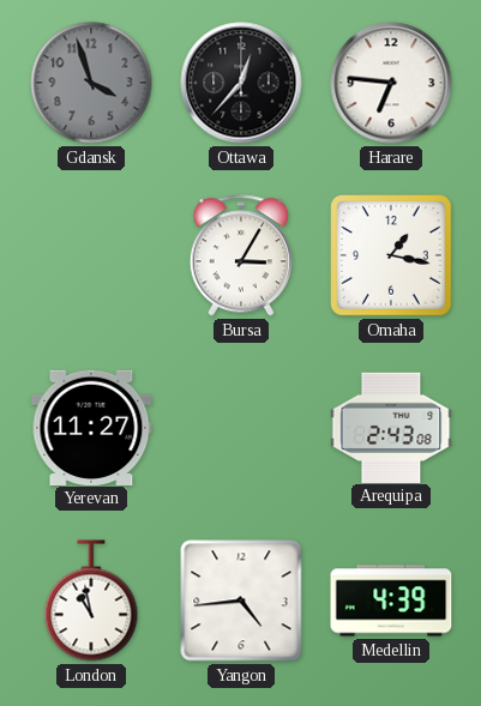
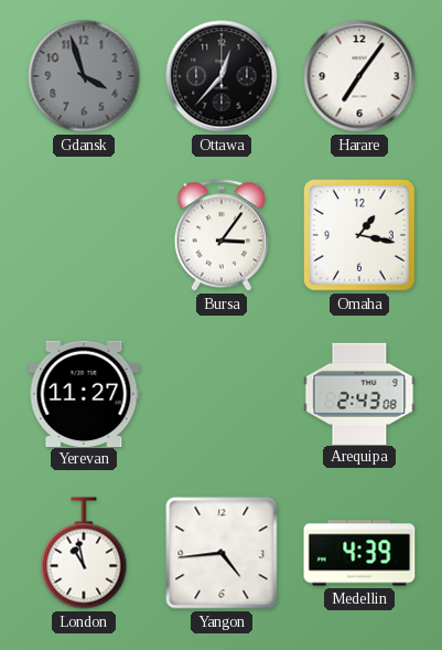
Harare: 6:46 -> 7:06 (359, 76)
Bursa: 3:05 -> 3:06 (222, 235)
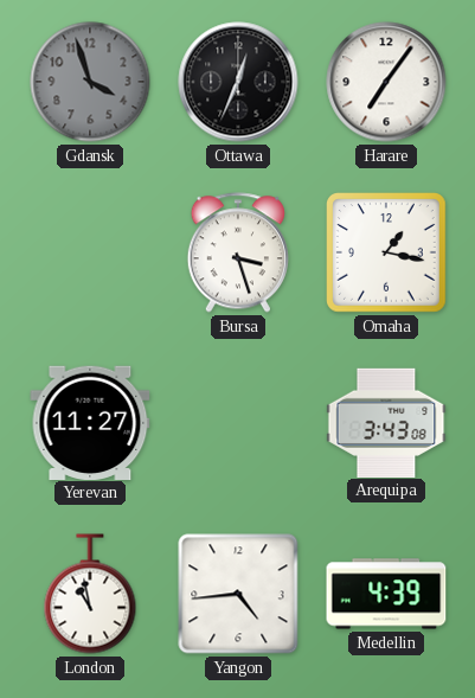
Ottawa: 12:37 -> 12:34 (238, 82)
Bursa: 3:06 -> 3:27 (238, 252)
Arequipa: 2:43 -> 3:43 (386, 422)
